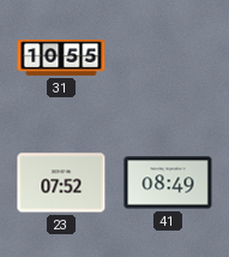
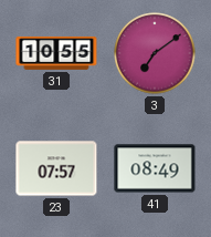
3: none -> 7:09 (155, 53)
23: 07:52 -> 07:57 (56, 168)
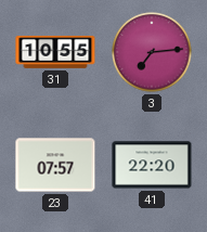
3: 7:09 -> 7:14 (152, 52)
41: 08:49 -> 22:20 (152, 165)
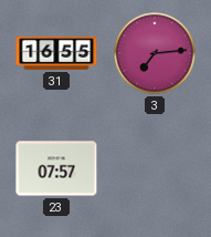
31: 10:55 -> 16:55 (56, 53)
41: 22:20 -> none (152, 165)
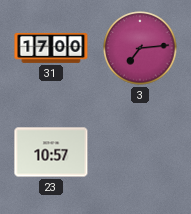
31: 16:55 -> 17:00 (51, 48)
23: 07:57 -> 10:57 (51, 152)
